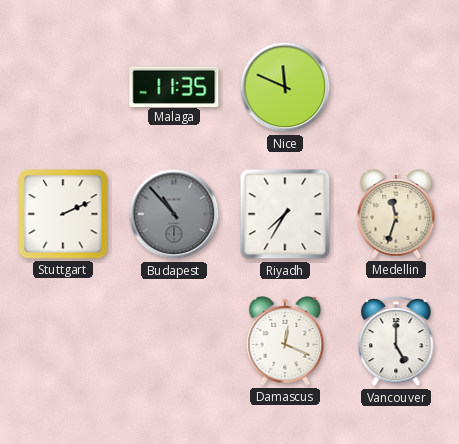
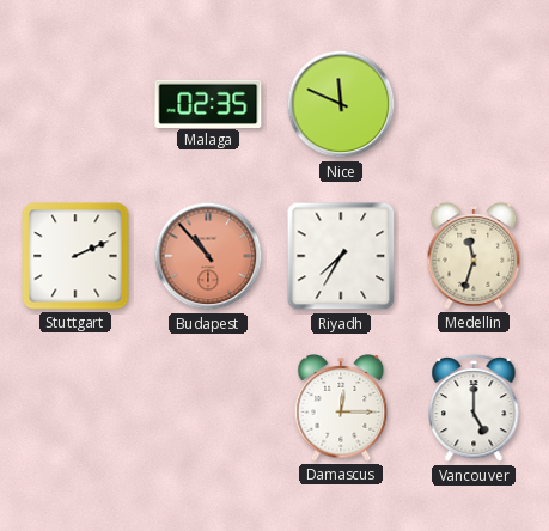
Malaga: 11:35 -> 02:35 (208, 103)
Budapest dial: grey -> salmon (208, 256)
Damascus: 12:19 -> 12:15 (341, 409)
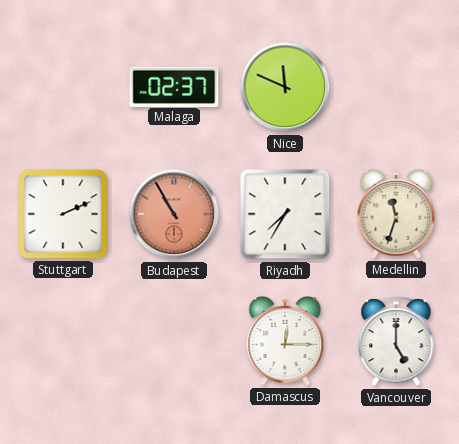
Malaga: 02:35 -> 02:37 (174, 86)
Budapest: 10:53 -> 10:55 (174, 214)
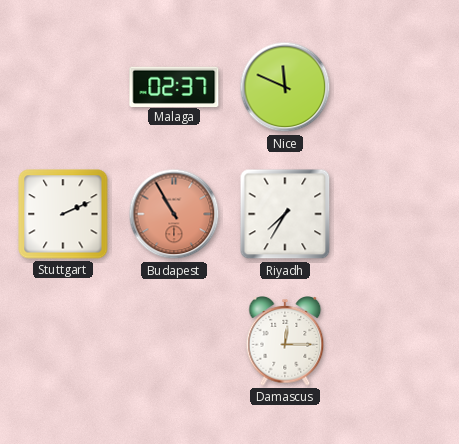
Medellin: 11:33 -> none (396, 215)
Vancouver: 5:00 -> none (396, 342)
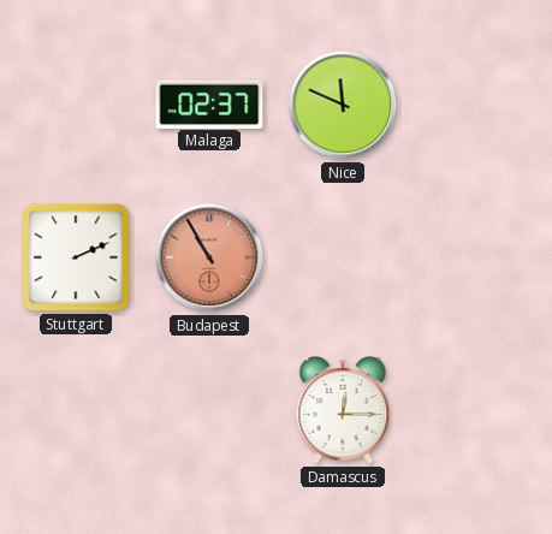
Riyadh: 7:35 -> none (285, 214)
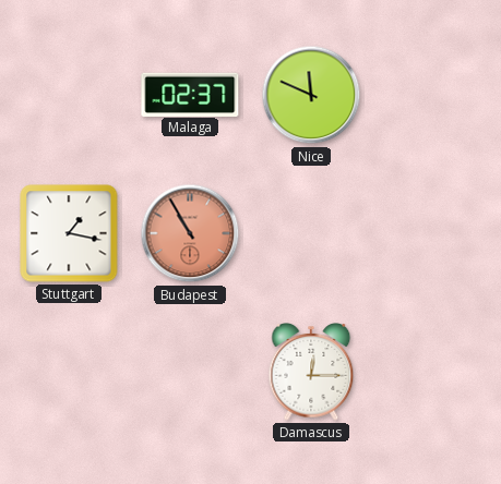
Stuttgart: 2:11 -> 1:17 (69, 233)
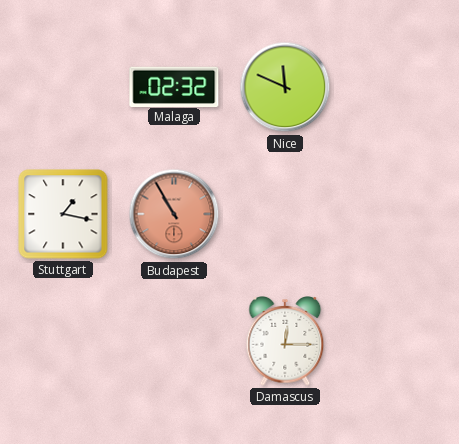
Malaga: 02:37 -> 02:32 (174, 86)
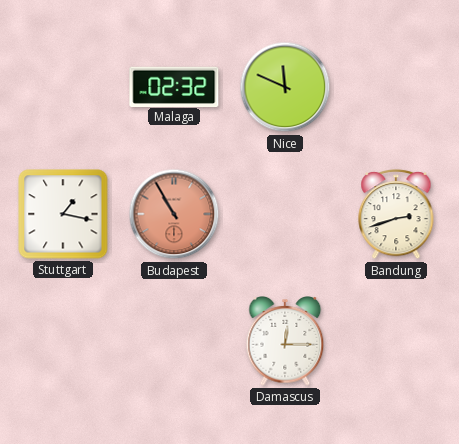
Bandung: none -> 2:42 (396, 215)
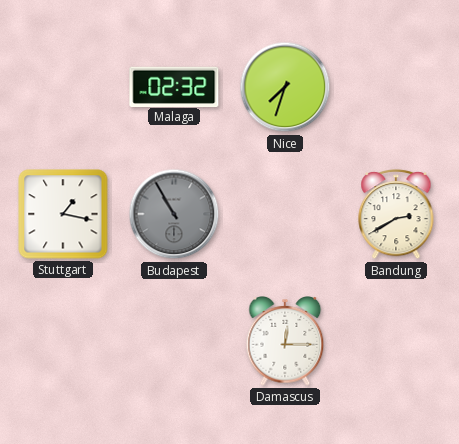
Nice: 11:49 -> 7:33 (285, 87)
Budapest dial: salmon -> grey (174, 214)
Bandung: 2:42 -> 2:40 (396, 215)
